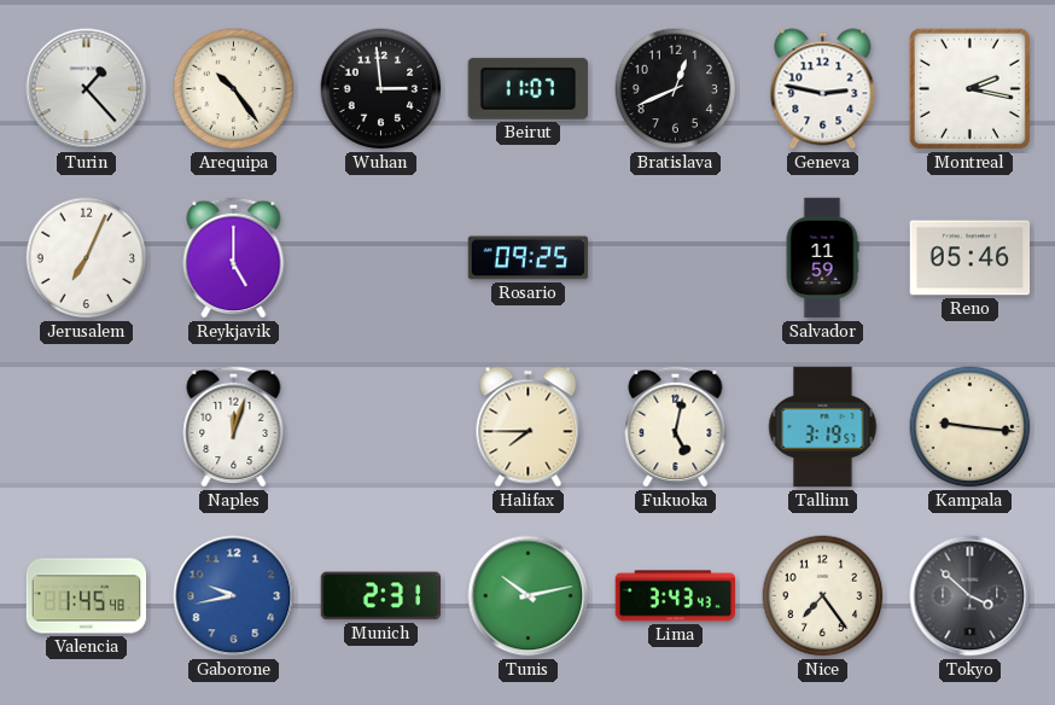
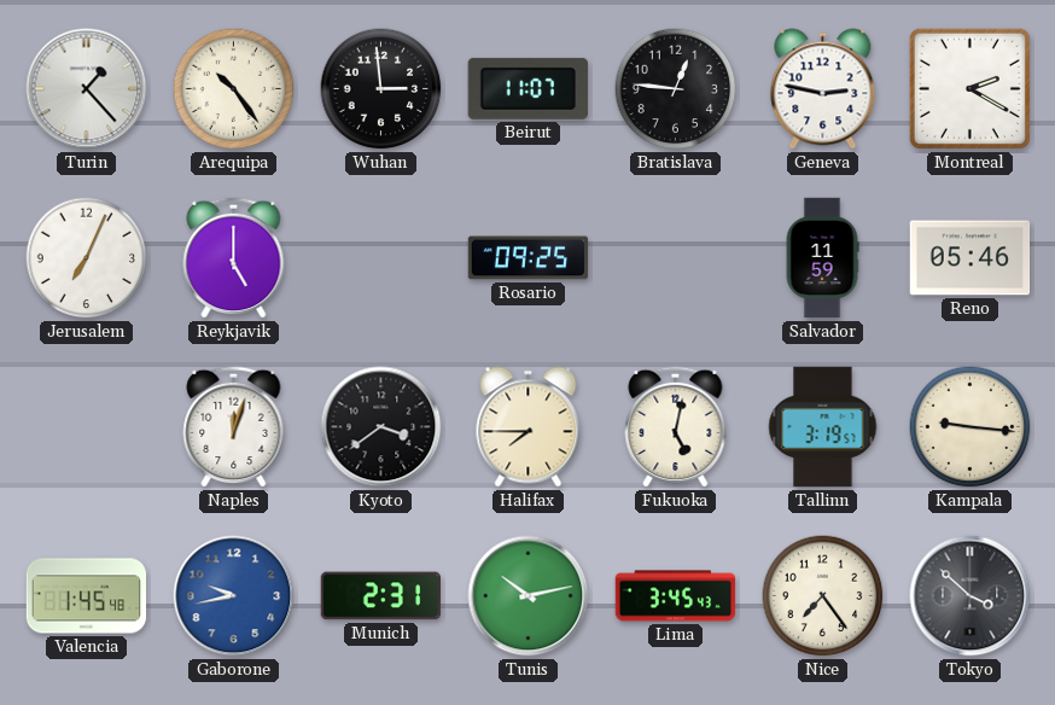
Bratislava: 12:41 -> 12:46 (676, 89)
Montreal: 2:17 -> 2:20 (969, 88)
Kyoto: none -> 3:39 (381, 427)
Lima: 3:43 -> 3:45 (676, 596)
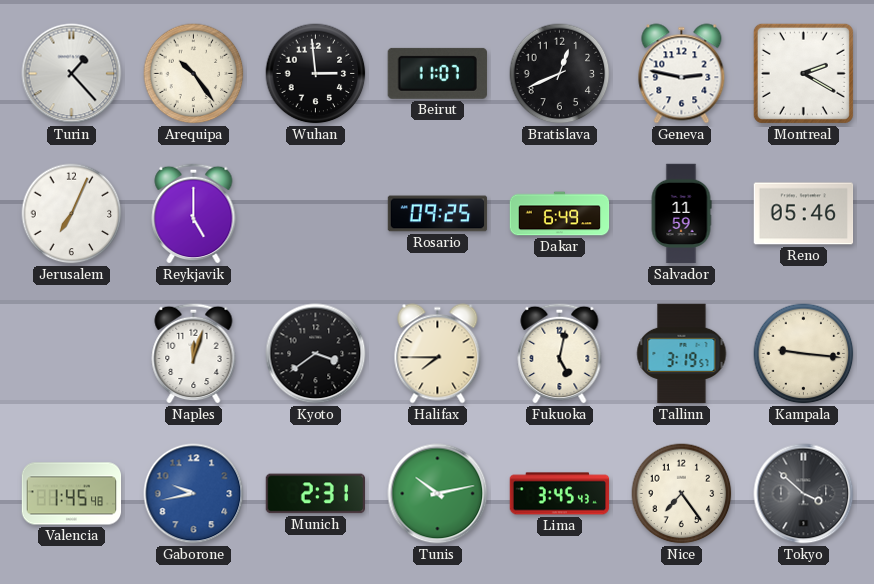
Bratislava: 12:46 -> 12:41 (560, 74)
Dakar: none -> 6:49 (560, 214)
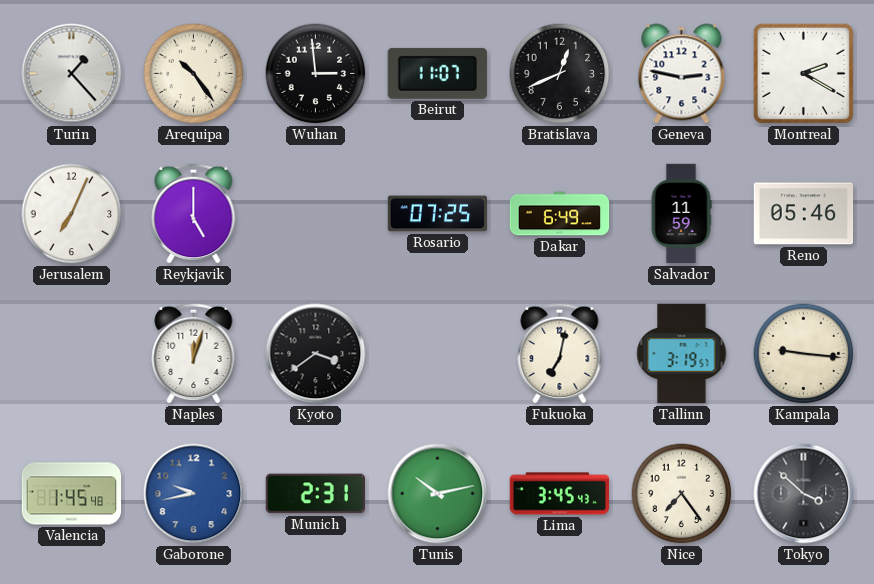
Rosario: 09:25 -> 07:25 (438, 214)
Halifax: 7:45 -> none (438, 354)
Fukuoka: 5:02 -> 7:02 (560, 353)
